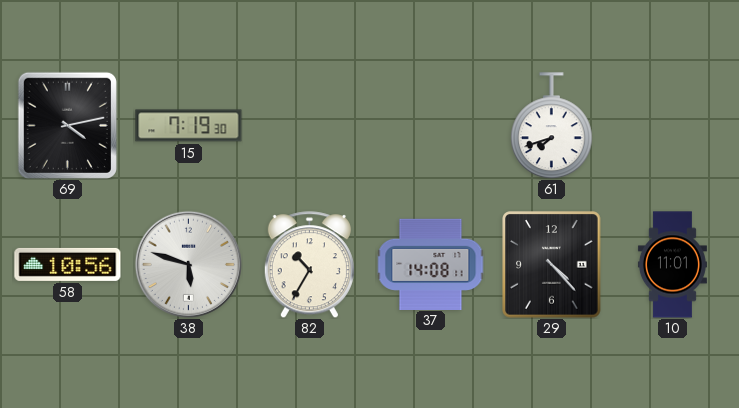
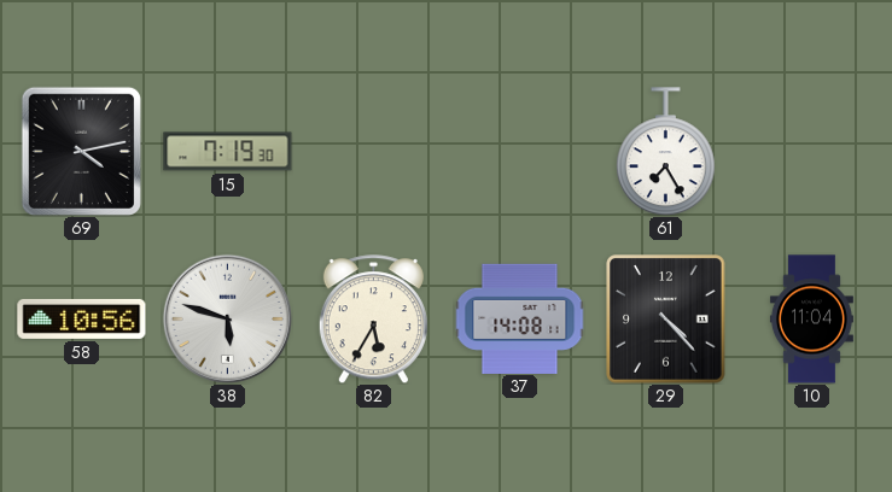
61: 7:42 -> 7:25 (665, 152)
82: 10:35 -> 5:35 (373, 320)
10: 11:01 -> 11:04 (811, 320)
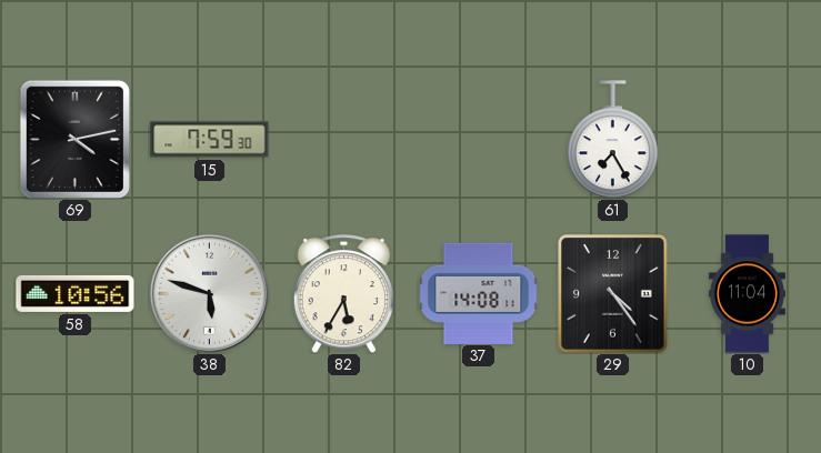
15: 7:19 -> 7:59 (210, 140)
29: 4:23 -> 4:24 (613, 294)
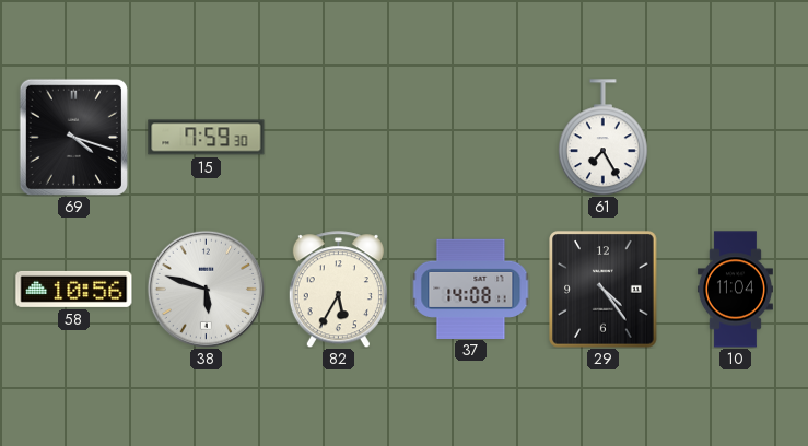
69: 4:13 -> 4:18 (73, 137)
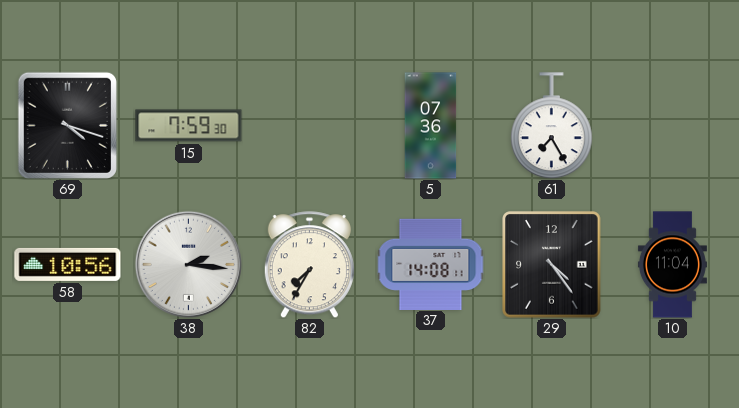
5: none -> 07:36 (431, 126)
38: 5:48 -> 2:16 (188, 264)
82: 5:35 -> 7:35 (309, 265)
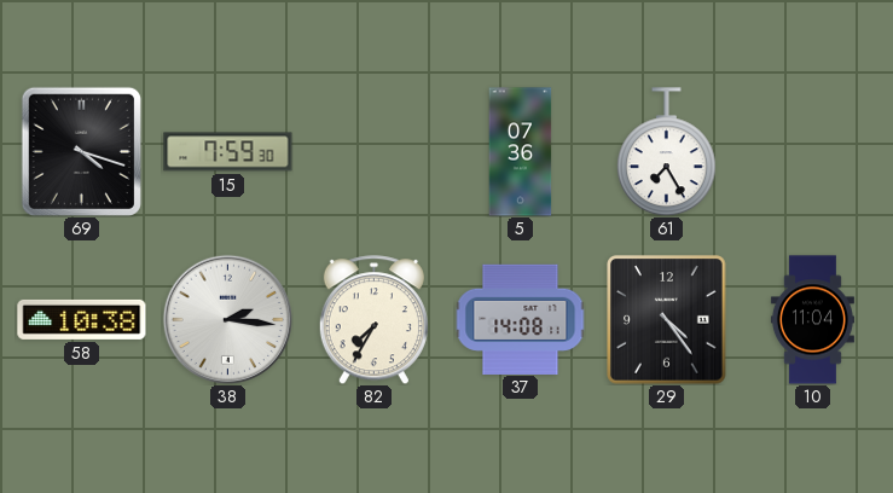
58: 10:56 -> 10:38 (82, 319)
